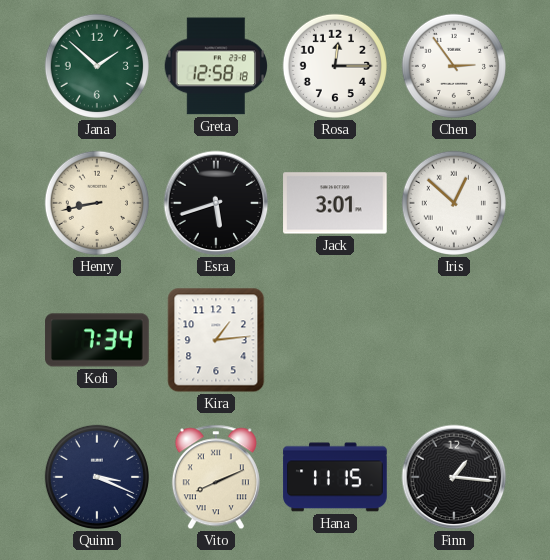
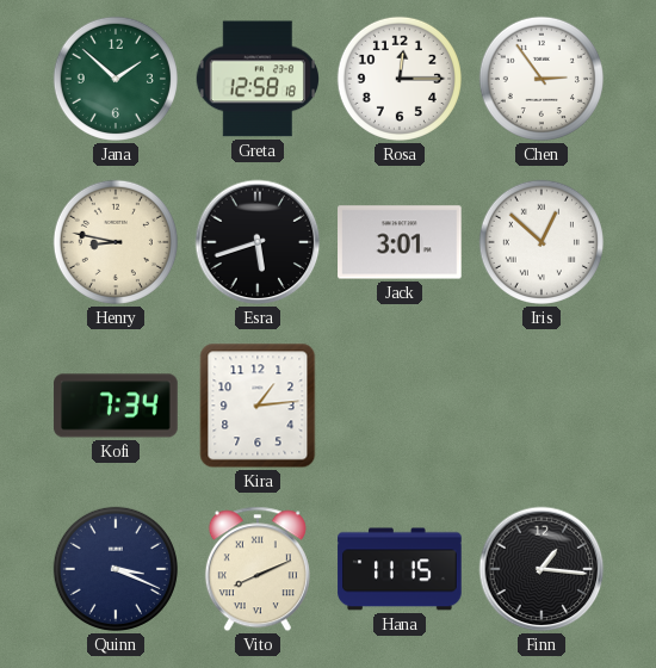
Henry: 8:43 -> 8:47 (116, 242)
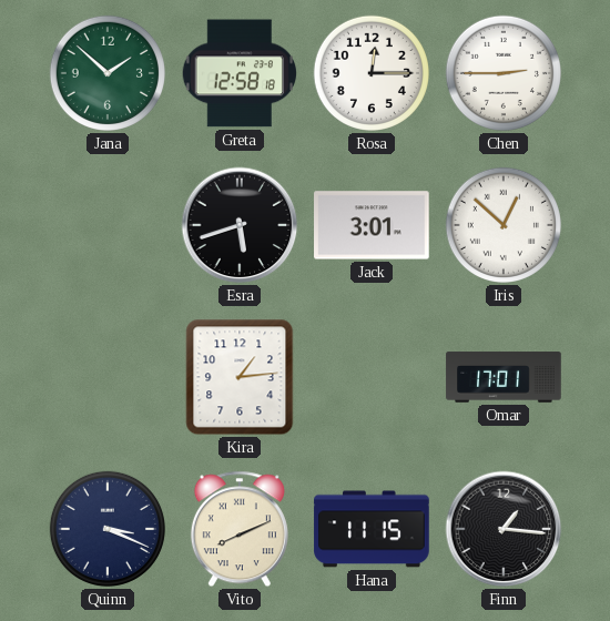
Chen: 2:54 -> 2:45 (504, 73)
Henry: 8:47 -> none (116, 242)
Kofi: 7:34 -> none (116, 406)
Omar: none -> 17:01 (504, 377)
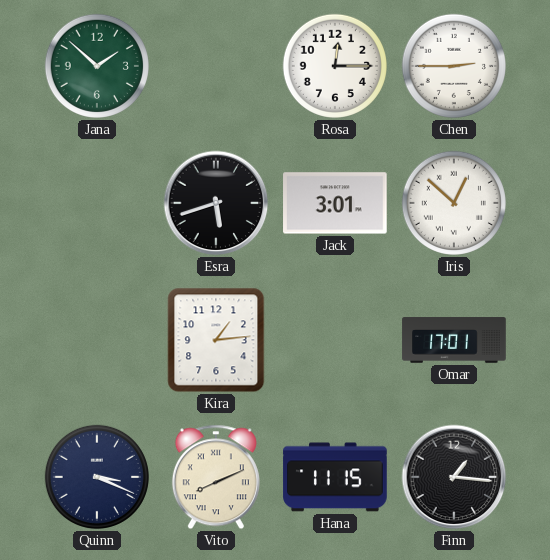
Greta: 12:58 -> none (240, 73)
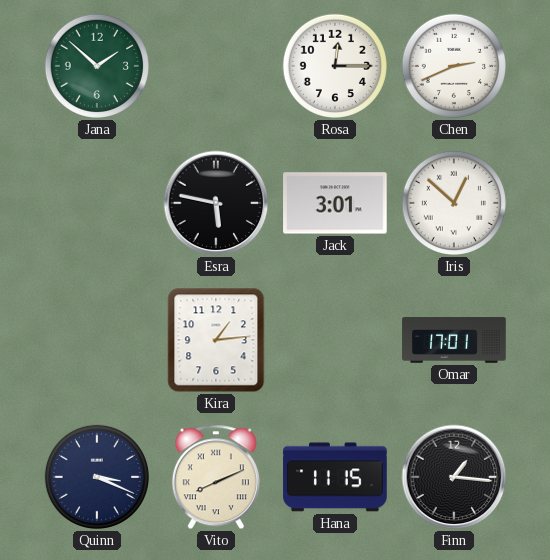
Chen: 2:45 -> 2:41 (454, 66)
Esra: 5:42 -> 5:47 (216, 203)
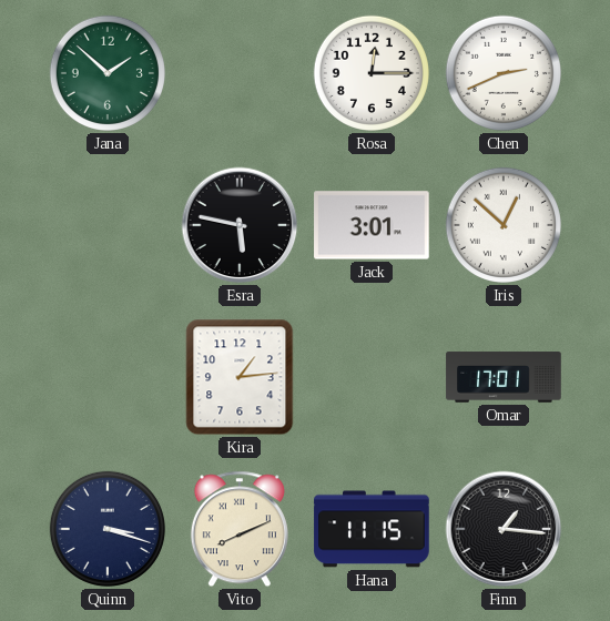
Quinn: 3:19 -> 3:18 (108, 529)
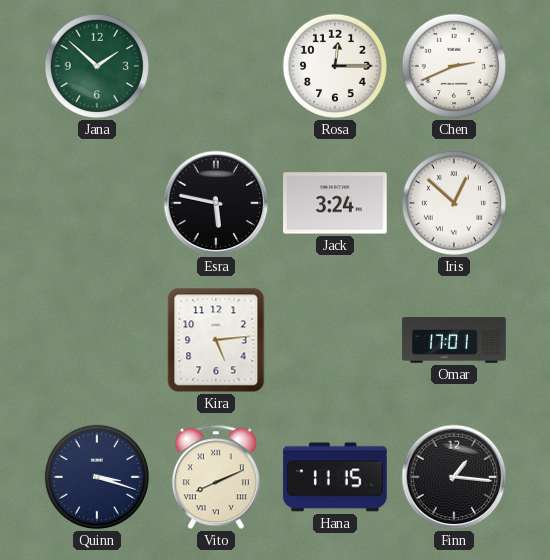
Jack: 3:01 -> 3:24 (335, 203)
Kira: 1:14 -> 5:14 (216, 340)
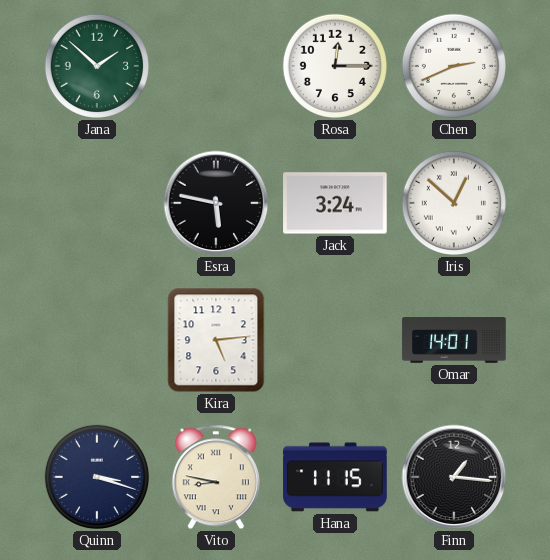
Omar: 17:01 -> 14:01 (454, 340)
Vito: 8:11 -> 8:47 (216, 477)
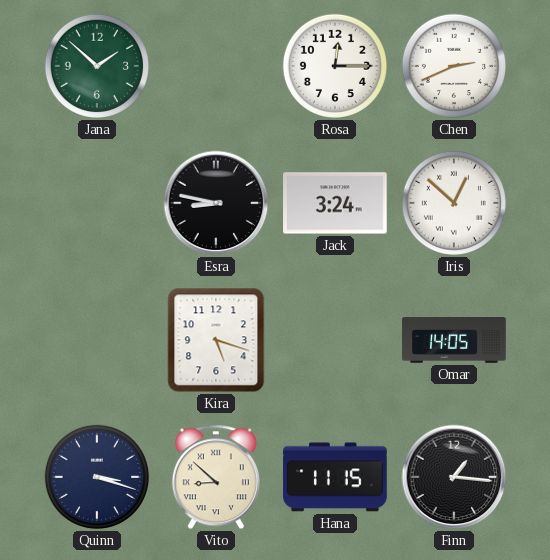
Esra: 5:47 -> 8:47 (216, 203)
Kira: 5:14 -> 5:18 (216, 340)
Omar: 14:01 -> 14:05 (454, 340)
Vito: 8:47 -> 8:52 (216, 477)
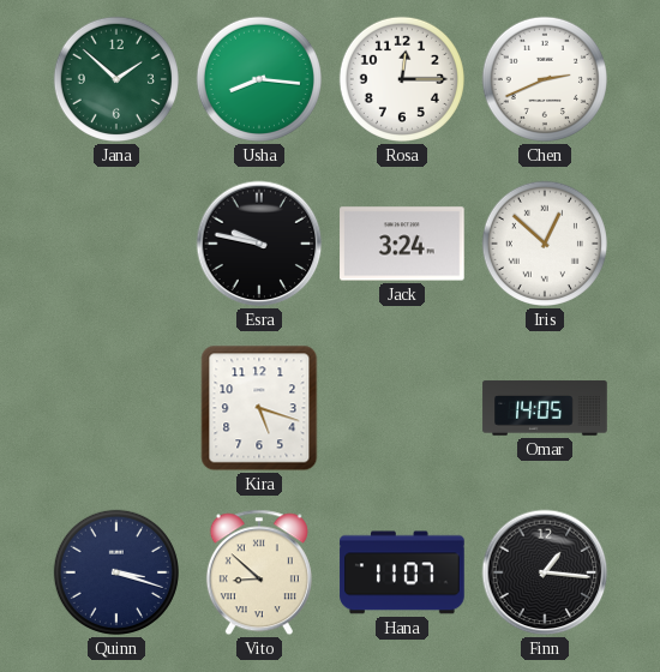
Usha: none -> 8:16 (259, 79)
Esra: 8:47 -> 9:47 (259, 244)
Hana: 11:15 -> 11:07 (402, 572)
